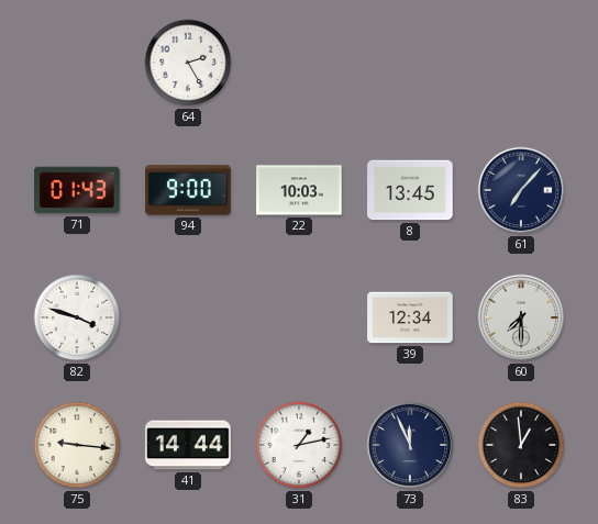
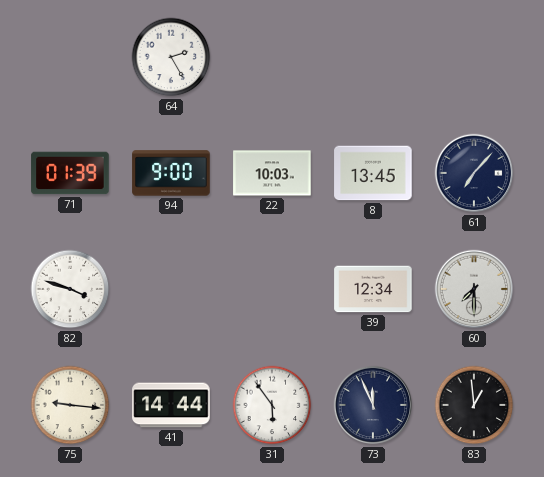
71: 01:43 -> 01:39 (70, 173)
31: 1:13 -> 5:54 (272, 405)
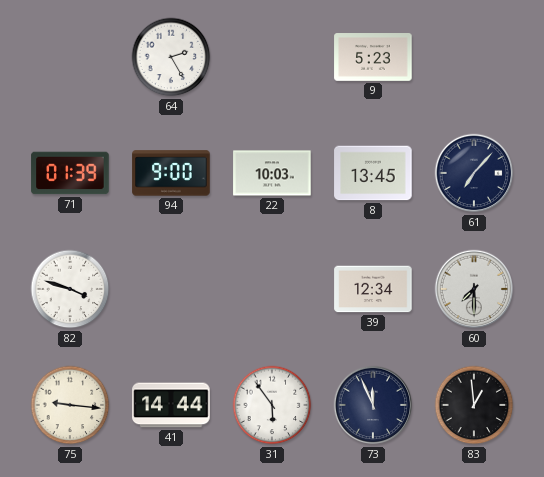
9: none -> 5:23 (373, 58)
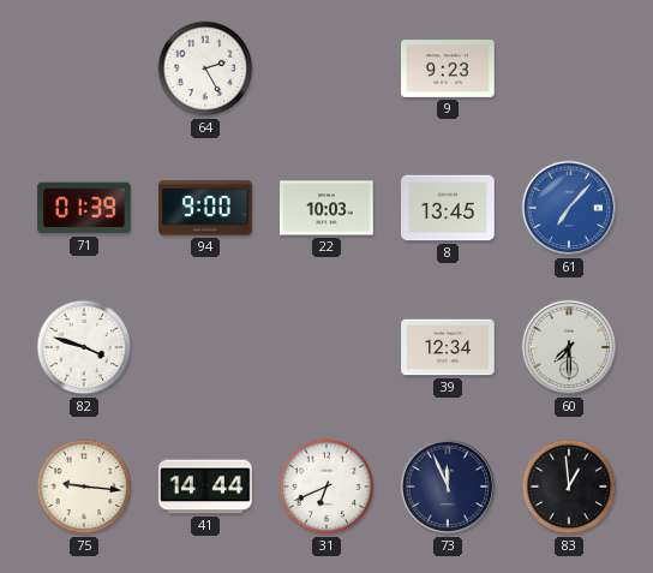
9: 5:23 -> 9:23 (448, 70)
61 dial: navy -> blue (569, 208)
31: 5:54 -> 6:41 (326, 487)
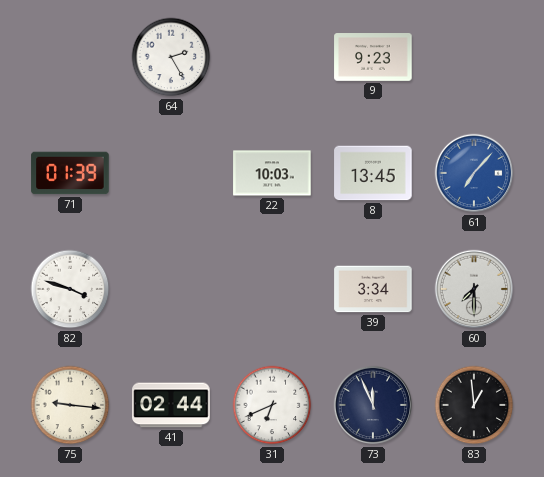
94: 9:00 -> none (205, 208)
39: 12:34 -> 3:34 (373, 289)
41: 14:44 -> 02:44 (171, 405)
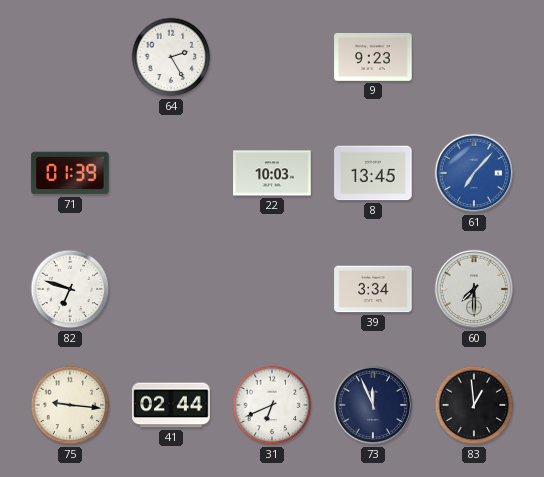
82: 3:48 -> 6:48 (70, 289)
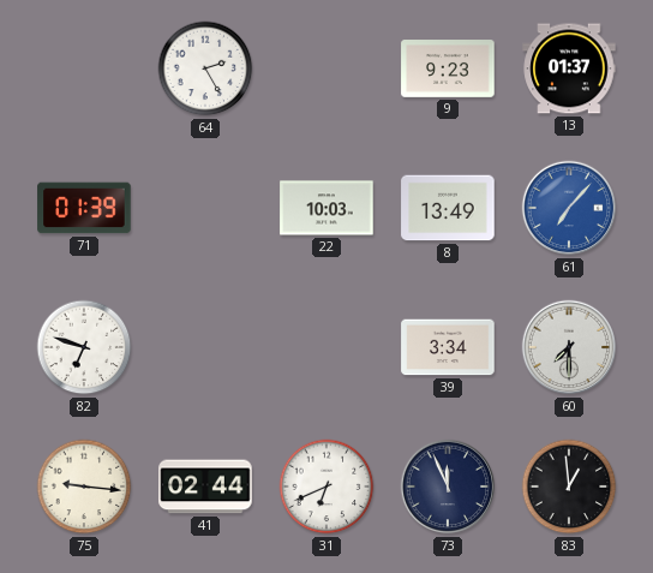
13: none -> 01:37 (569, 68)
8: 13:45 -> 13:49 (448, 208)
